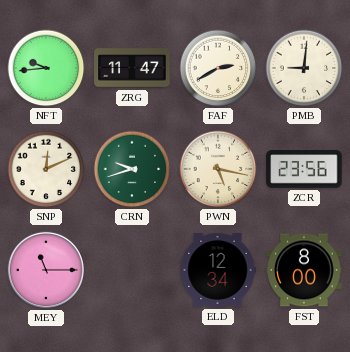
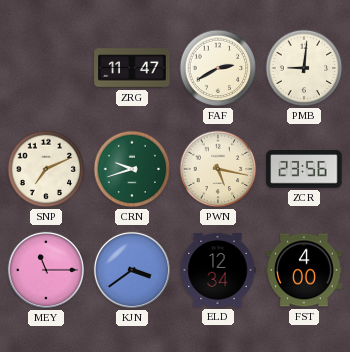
NFT: 9:44 -> none (46, 68)
SNP: 12:11 -> 7:11 (46, 169)
KJN: none -> 3:39 (132, 270)
FST: 8:00 -> 4:00 (304, 270)
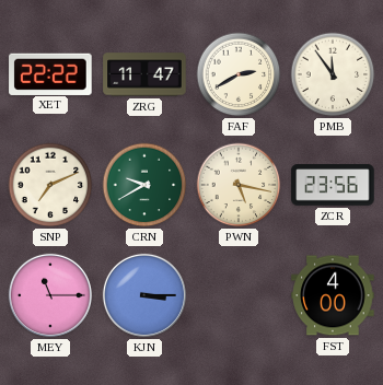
XET: none -> 22:22 (50, 73)
PMB: 9:01 -> 11:54 (333, 74)
CRN: 9:42 -> 9:40 (144, 185)
KJN: 3:39 -> 3:15 (144, 295)
ELD: 12:34 -> none (218, 270)
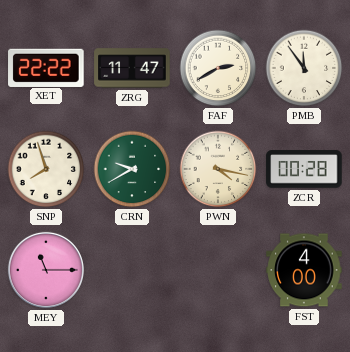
SNP: 7:11 -> 7:57 (46, 169)
PWN: 5:17 -> 4:17 (218, 169)
ZCR: 23:56 -> 00:28 (304, 169)
KJN: 3:15 -> none (144, 295)
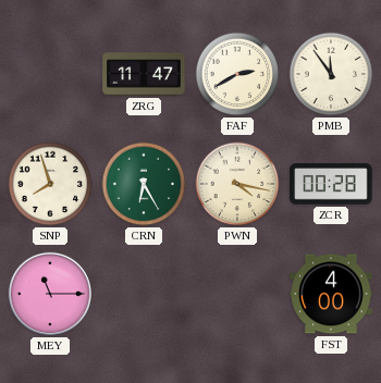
XET: 22:22 -> none (46, 67)
CRN: 9:40 -> 6:25 (144, 184)
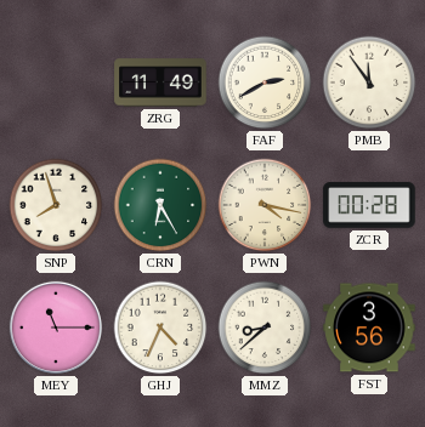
ZRG: 11:47 -> 11:49 (160, 82)
GHJ: none -> 4:34 (160, 328)
MMZ: none -> 8:38 (265, 328)
FST: 4:00 -> 3:56 (369, 328)
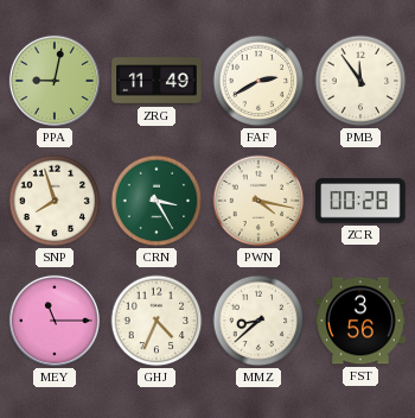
PPA: none -> 9:02 (55, 81)
CRN: 6:25 -> 3:25 (157, 201)
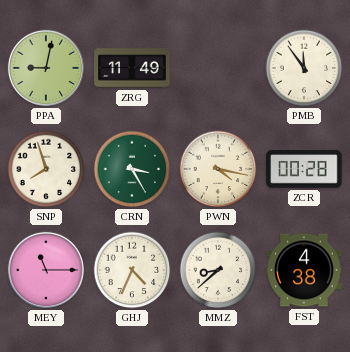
FAF: 2:40 -> none (258, 81)
FST: 3:56 -> 4:38 (304, 270)
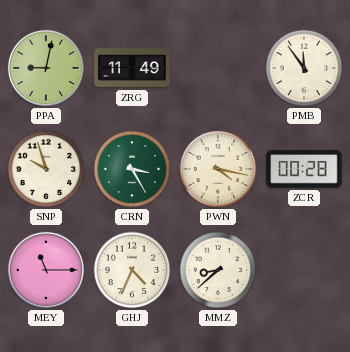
SNP: 7:57 -> 9:57 (46, 169)
FST: 4:38 -> none (304, 270)
